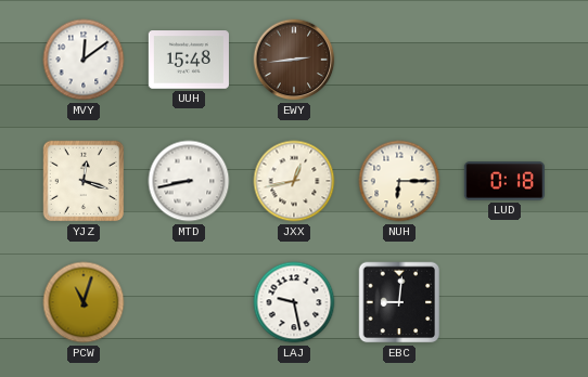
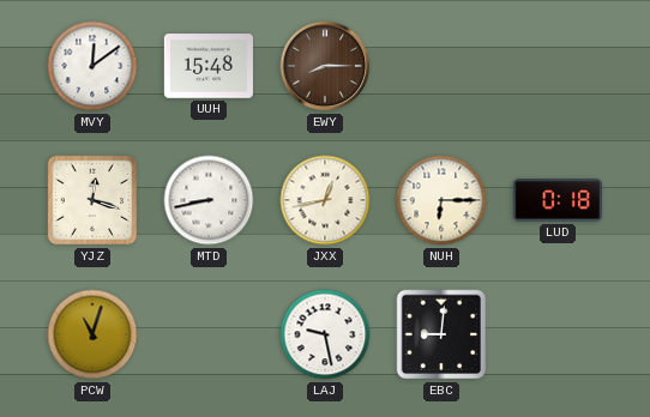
EWY: 2:44 -> 8:15 (325, 66)
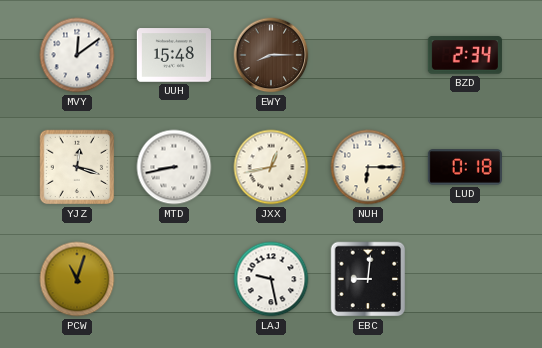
BZD: none -> 2:34 (465, 55)
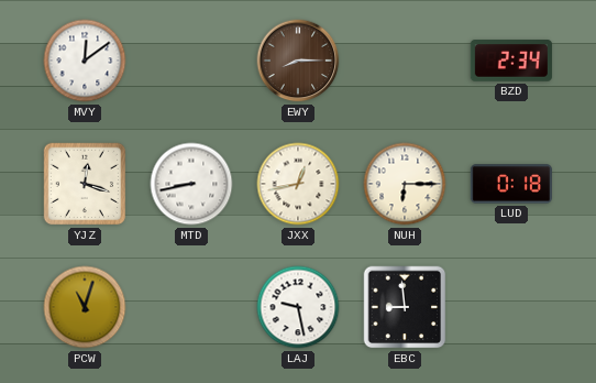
UUH: 15:48 -> none (174, 55)
EBC: 9:01 -> 8:59 (405, 307)
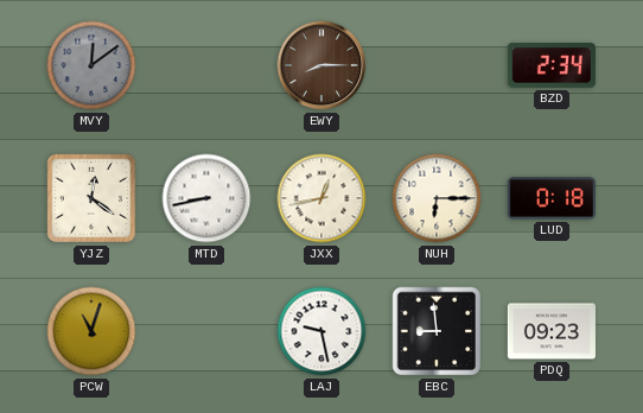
MVY dial: white -> grey (91, 65)
YJZ: 12:18 -> 12:21 (91, 198)
PDQ: none -> 09:23 (552, 331)
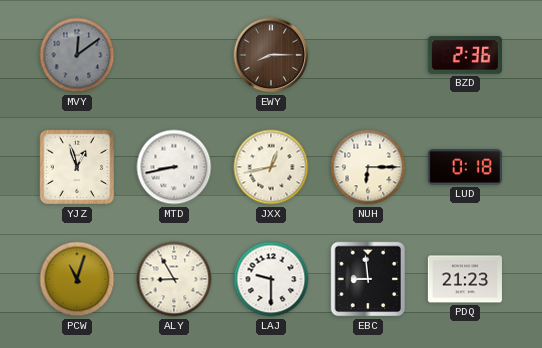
BZD: 2:34 -> 2:36 (465, 55)
YJZ: 12:21 -> 12:57 (77, 167)
ALY: none -> 8:55 (174, 279)
LAJ: 9:28 -> 9:30 (271, 279)
PDQ: 09:23 -> 21:23 (465, 279)
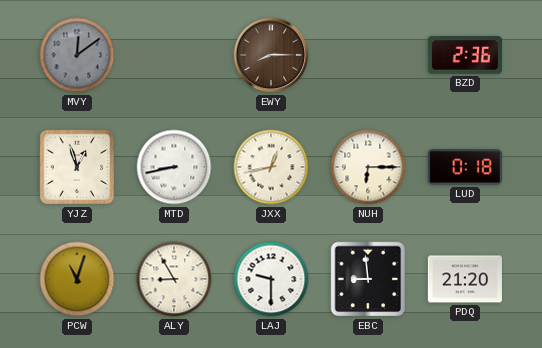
PDQ: 21:23 -> 21:20 (465, 279)
